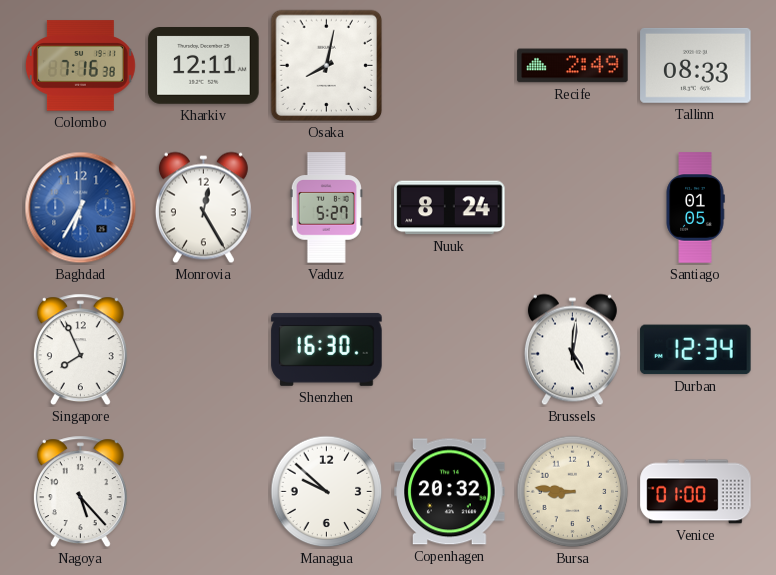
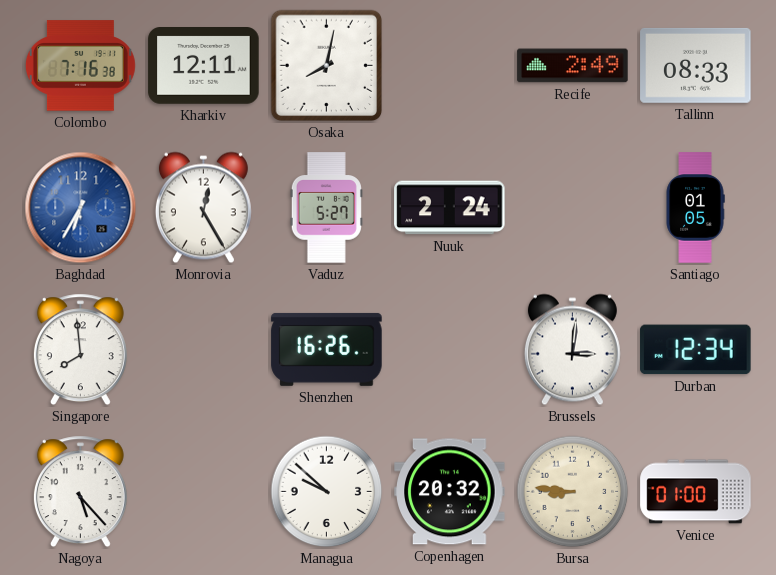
Nuuk: 8:24 -> 2:24 (450, 208)
Singapore: 7:56 -> 7:59 (80, 350)
Shenzhen: 16:30 -> 16:26 (327, 349)
Brussels: 5:01 -> 3:01 (572, 350)
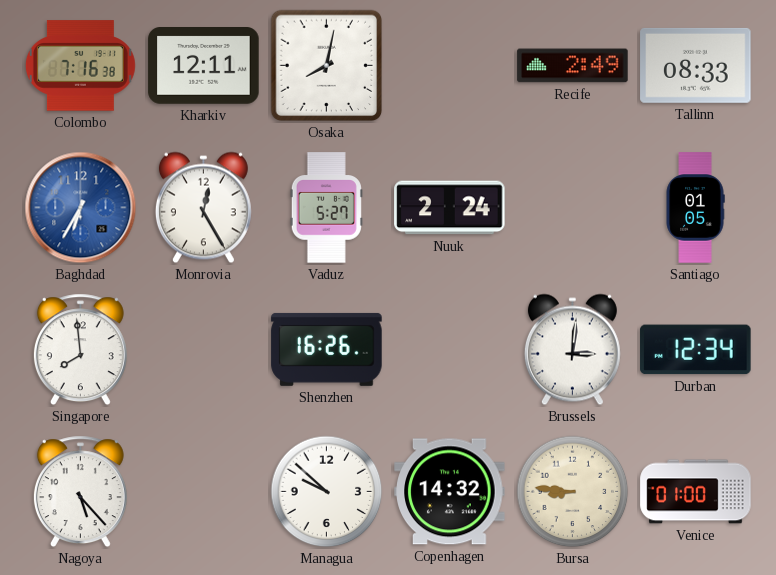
Copenhagen: 20:32 -> 14:32 (450, 492)
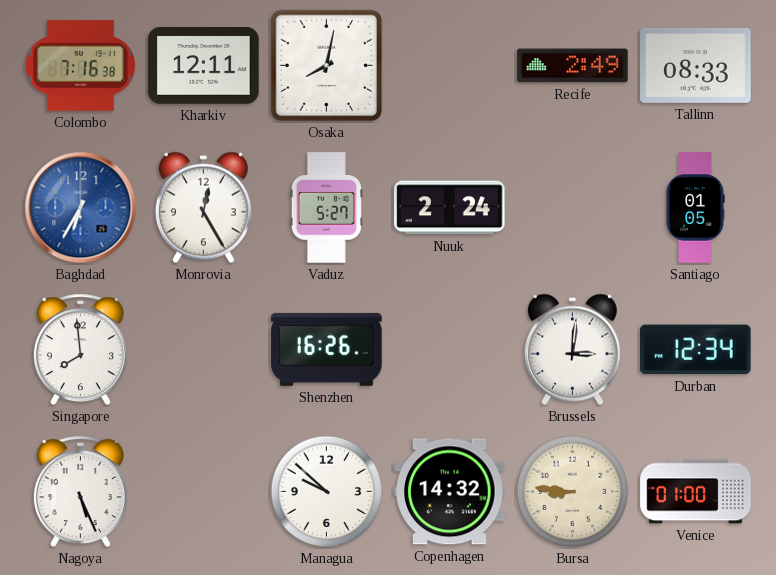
Nagoya: 5:23 -> 5:26 (80, 492)
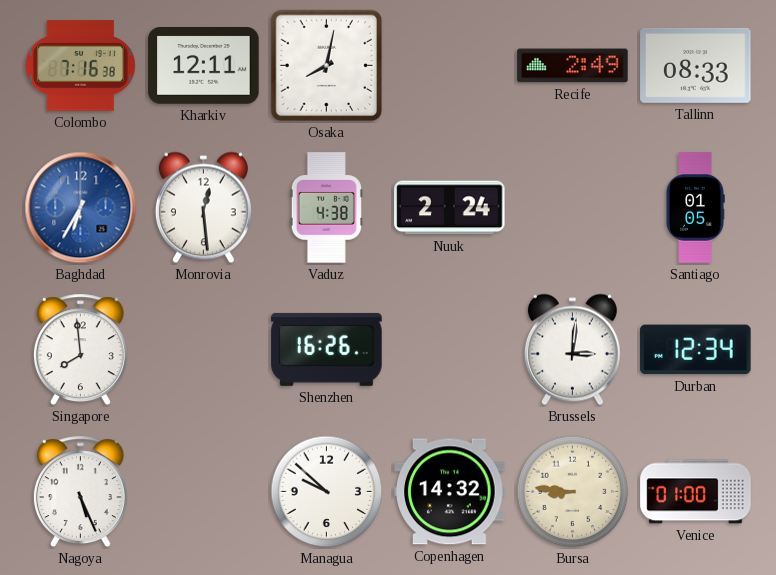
Monrovia: 12:25 -> 12:29 (203, 208)
Vaduz: 5:27 -> 4:38 (326, 208)
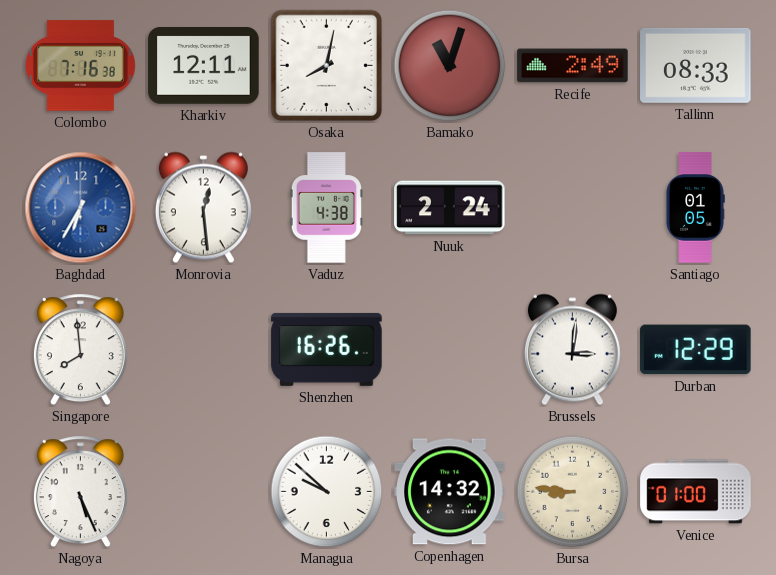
Bamako: none -> 11:03 (450, 66)
Durban: 12:34 -> 12:29 (696, 350)
